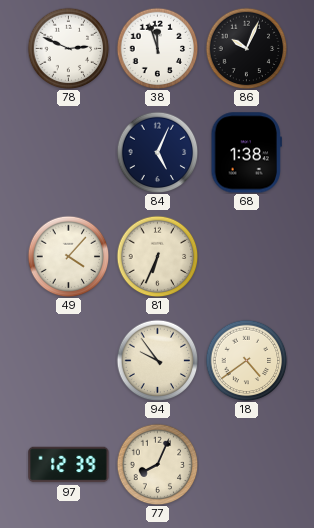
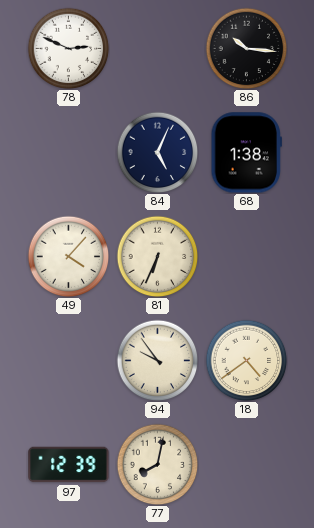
38: 11:57 -> none (157, 48)
86: 10:04 -> 10:16 (246, 48)
77: 8:04 -> 8:02 (157, 464)
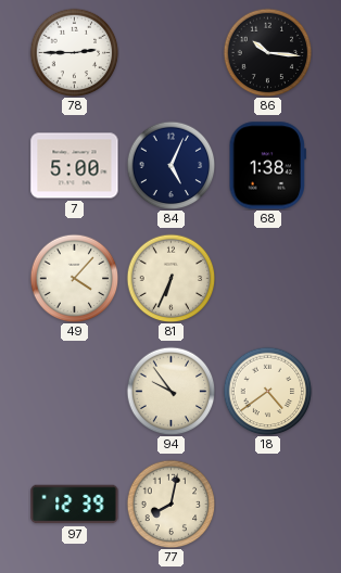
78: 2:49 -> 2:45 (74, 52)
7: none -> 5:00 (75, 166)
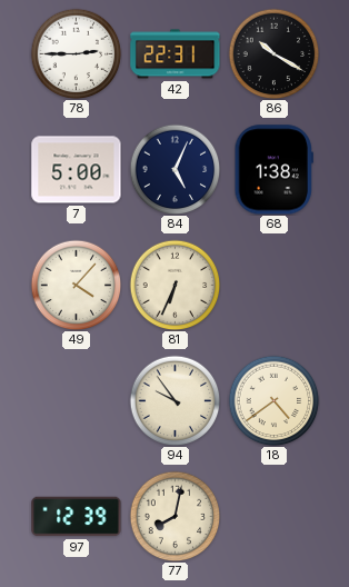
42: none -> 22:31 (176, 54)
86: 10:16 -> 10:20 (273, 53)
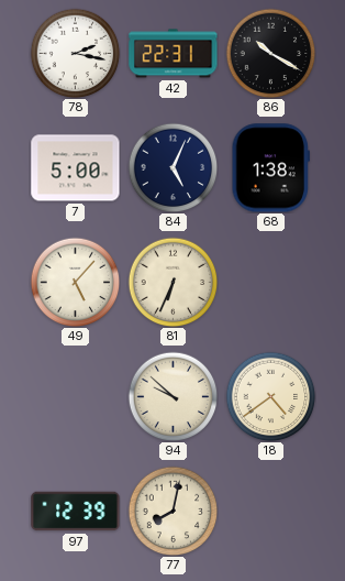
78: 2:45 -> 2:17 (75, 53)
49: 4:07 -> 5:07 (75, 282)
94: 9:54 -> 9:52 (172, 396)
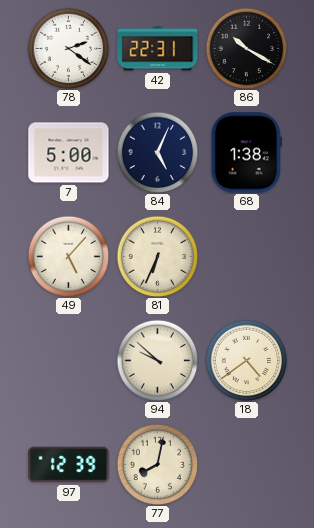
78: 2:17 -> 2:21 (68, 48)
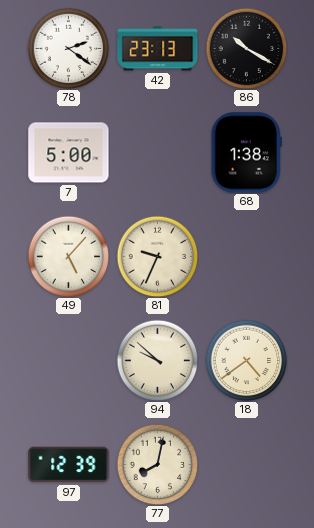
42: 22:31 -> 23:13 (158, 49)
84: 5:04 -> none (157, 152)
81: 6:34 -> 9:34 (157, 256)
